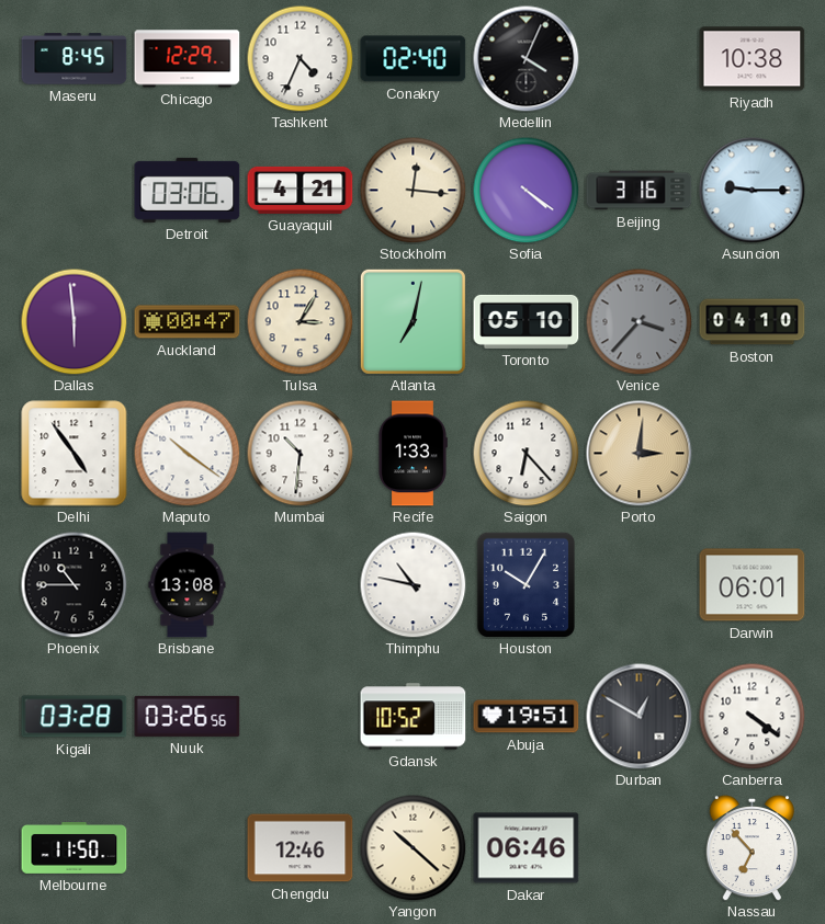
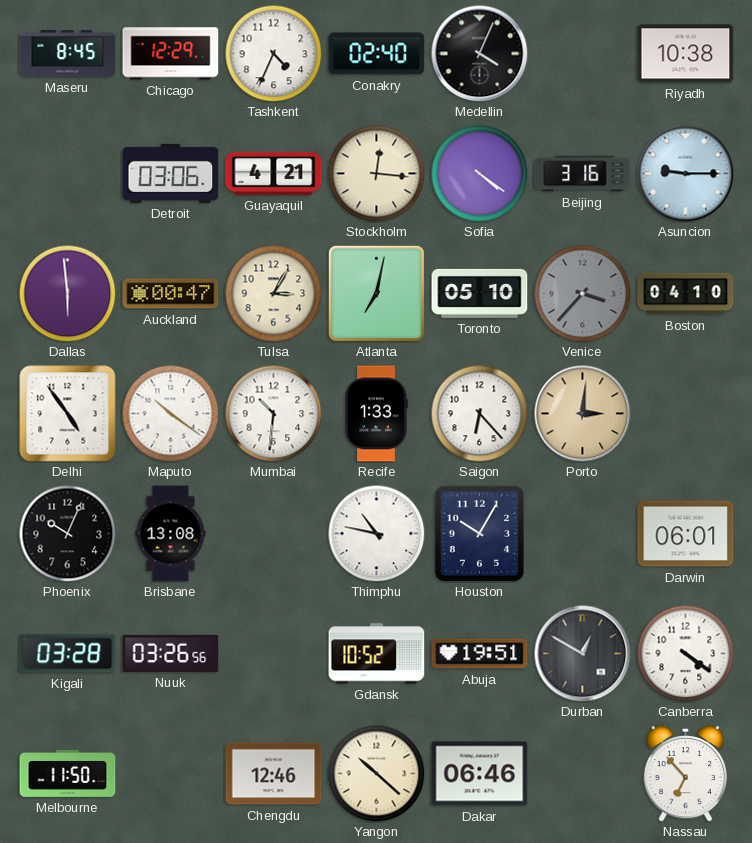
Phoenix: 10:45 -> 10:04 (67, 533)
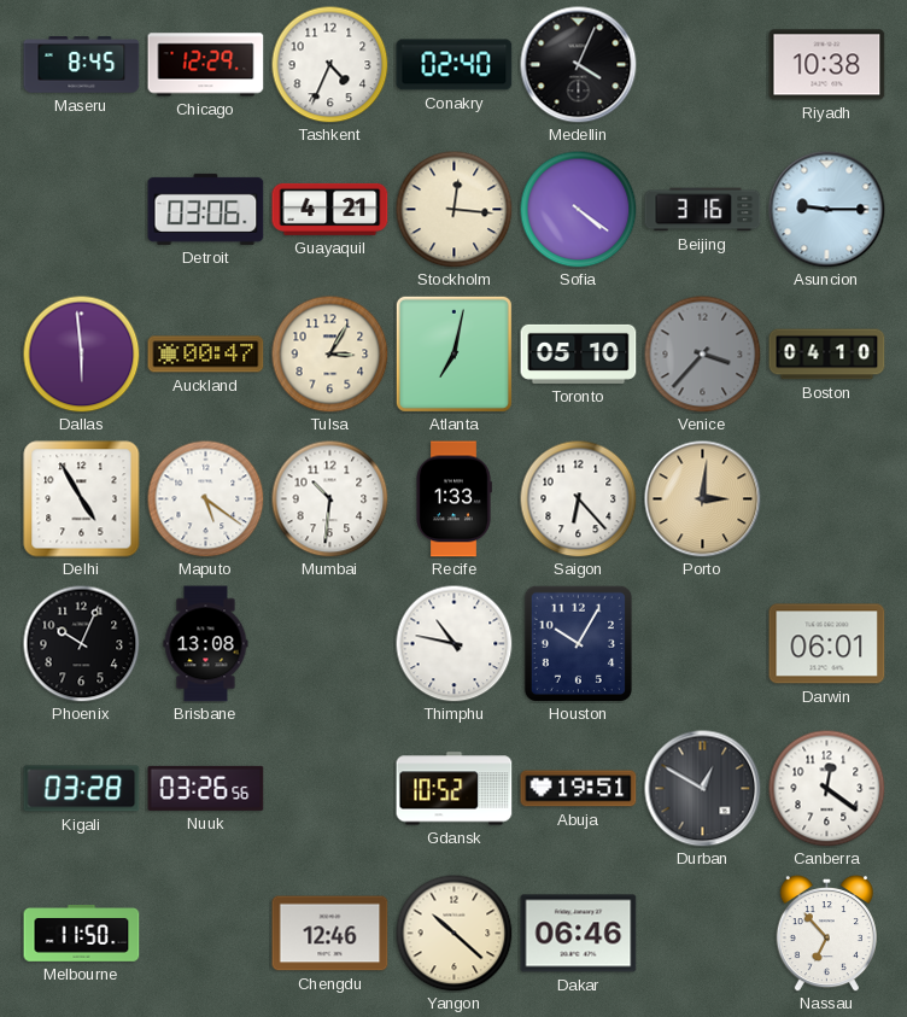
Delhi: 4:54 -> 4:55 (82, 499)
Maputo: 10:21 -> 5:21 (205, 498)
Canberra: 4:21 -> 12:21 (826, 788)
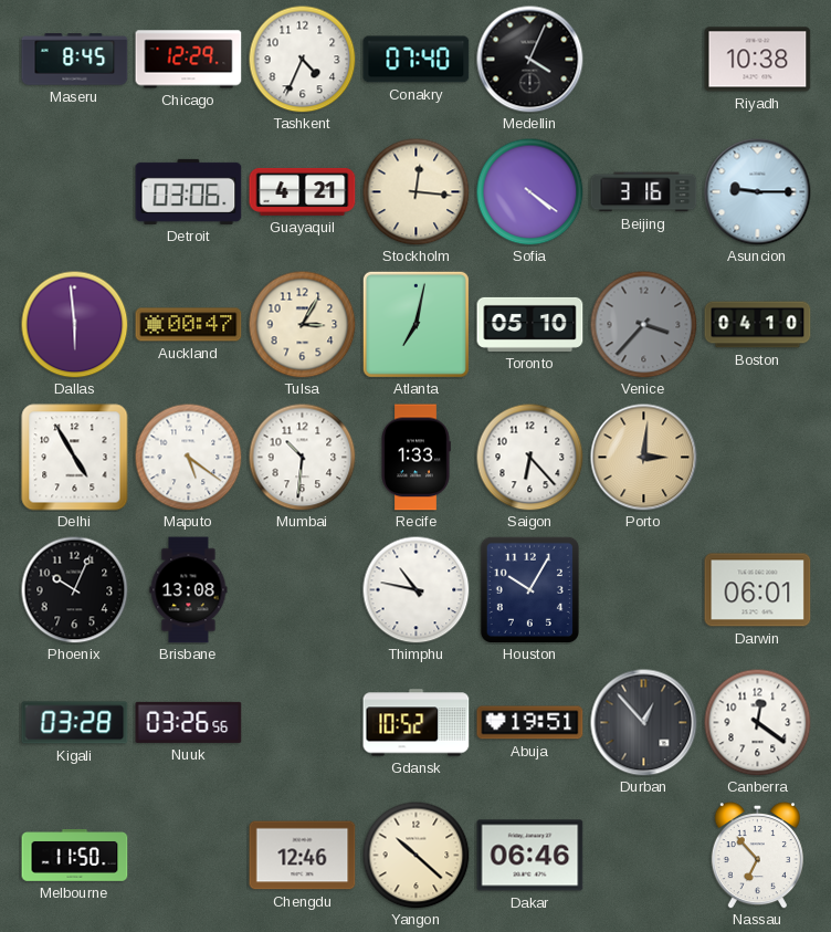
Conakry: 02:40 -> 07:40 (417, 60)
Durban: 12:50 -> 12:53 (644, 723)
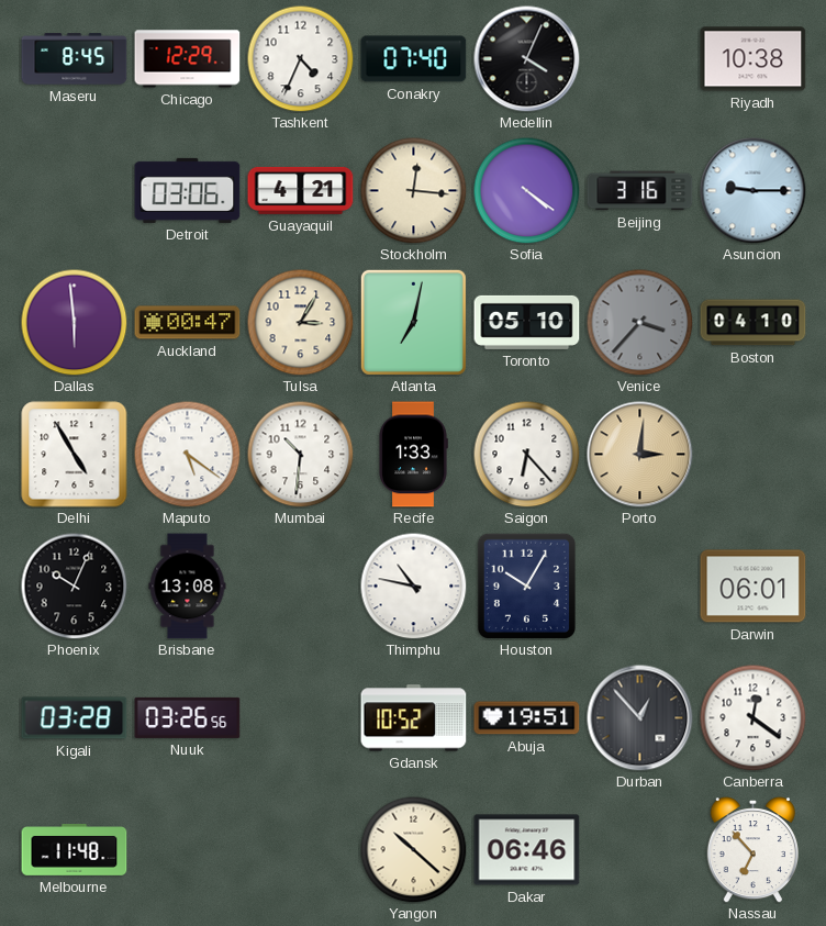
Melbourne: 11:50 -> 11:48 (75, 850)
Chengdu: 12:46 -> none (303, 856)
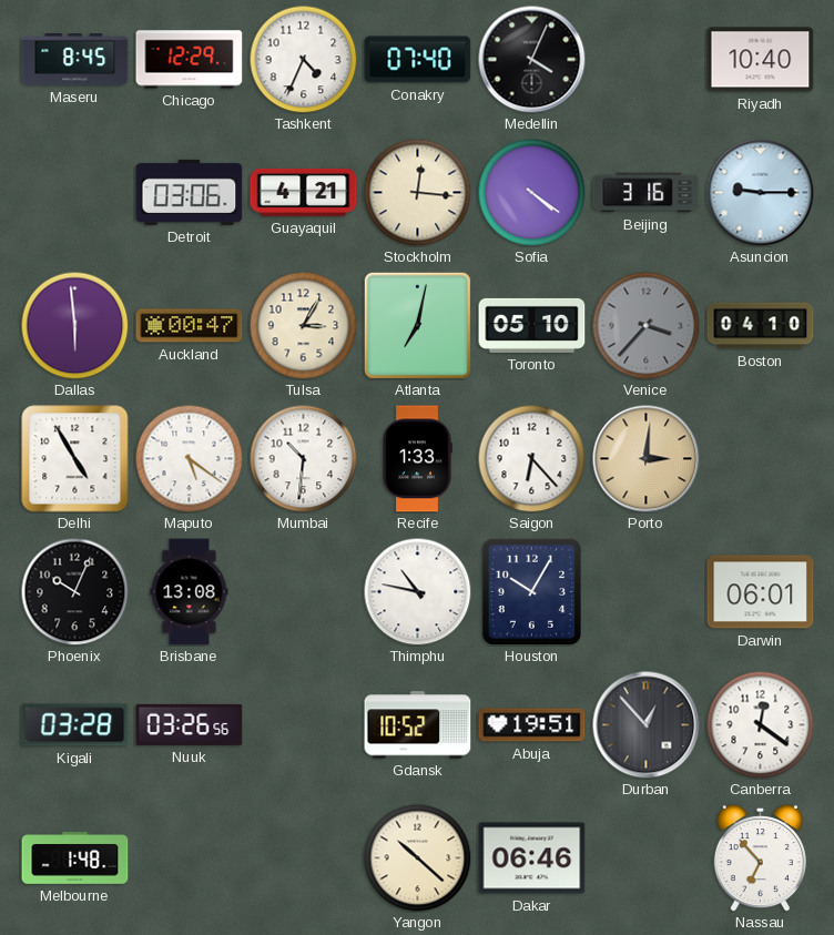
Riyadh: 10:38 -> 10:40 (761, 60)
Melbourne: 11:48 -> 1:48 (75, 858)
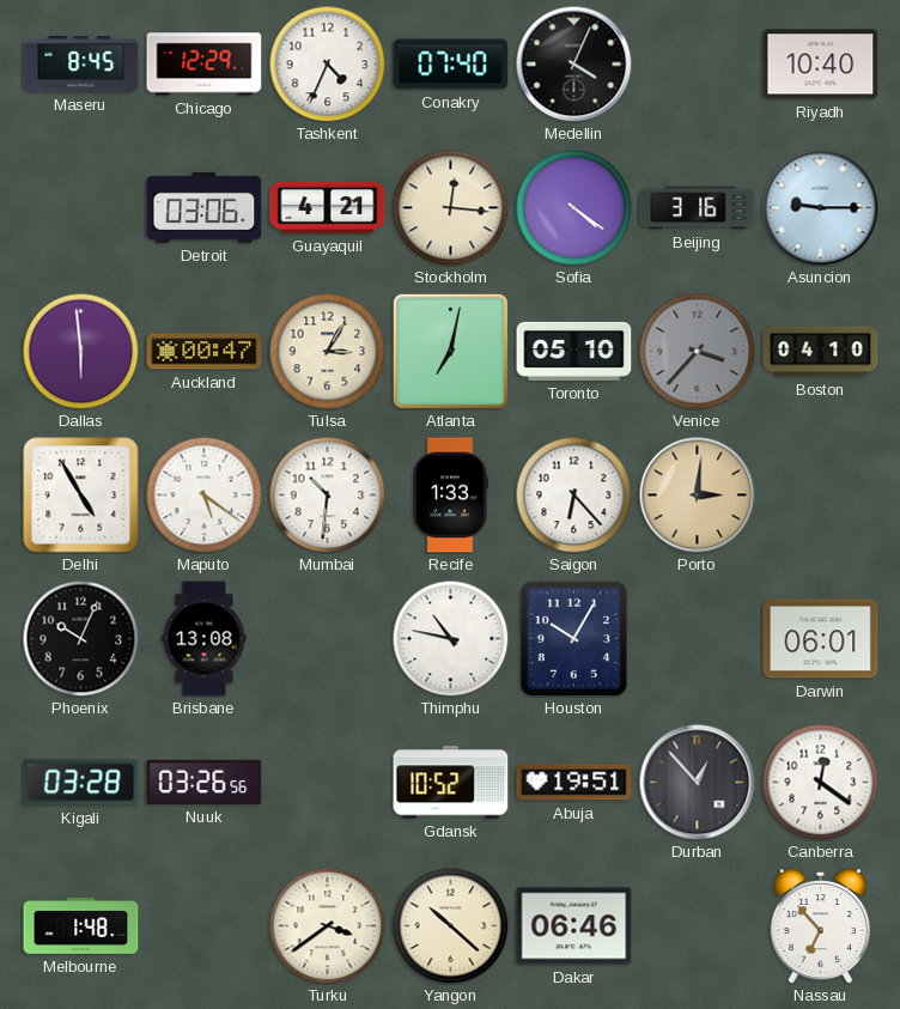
Turku: none -> 3:39 (327, 925)
